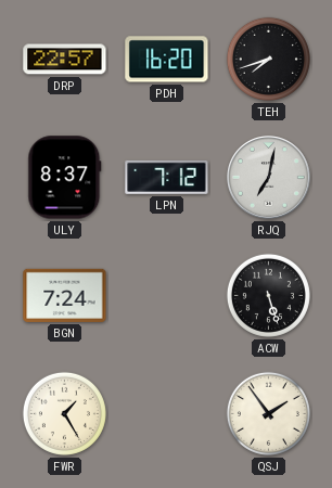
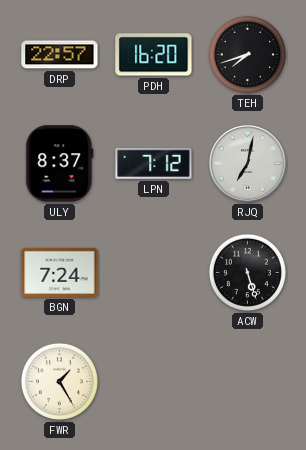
QSJ: 1:54 -> none (268, 413)
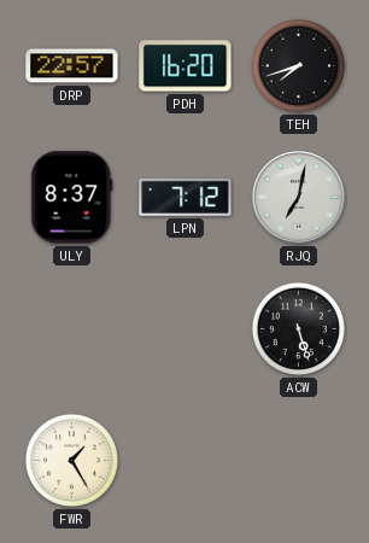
BGN: 7:24 -> none (60, 272)
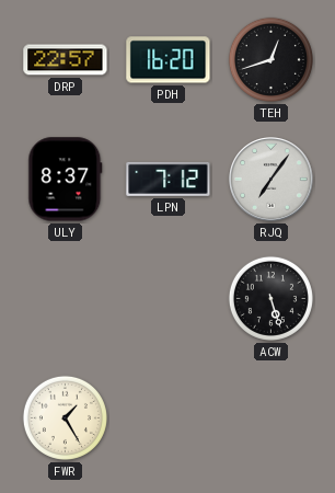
TEH: 7:42 -> 12:42 (270, 59)
RJQ: 7:02 -> 7:06 (272, 180)
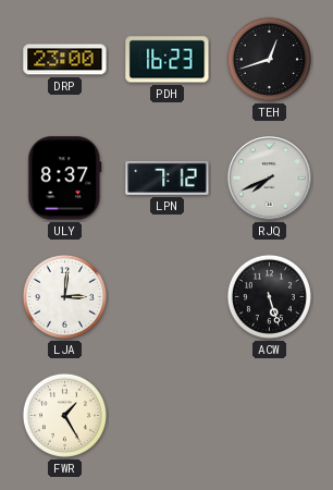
DRP: 22:57 -> 23:00 (65, 60)
PDH: 16:20 -> 16:23 (168, 60)
RJQ: 7:06 -> 7:41 (270, 179)
LJA: none -> 3:01 (64, 296)
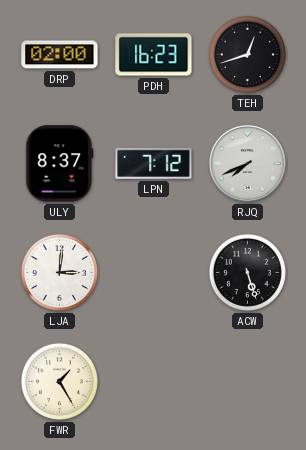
DRP: 23:00 -> 02:00 (60, 55)
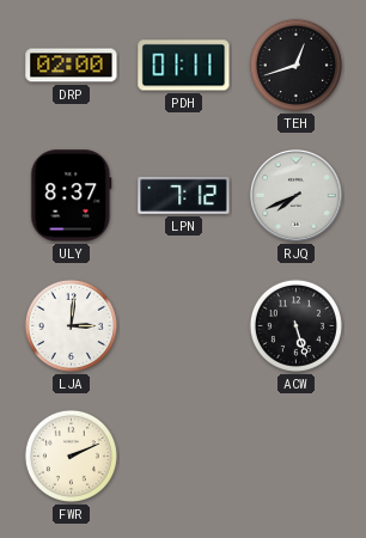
PDH: 16:23 -> 01:11 (184, 66)
FWR: 1:25 -> 2:11 (71, 456)
